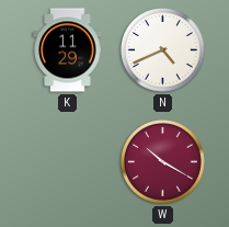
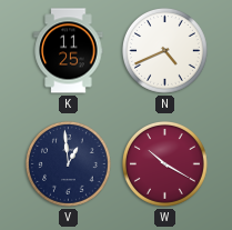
K: 11:29 -> 11:25 (69, 51)
V: none -> 12:59 (69, 164)
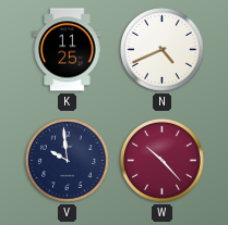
V: 12:59 -> 9:59 (68, 161)
W: 10:20 -> 10:23 (163, 161)
